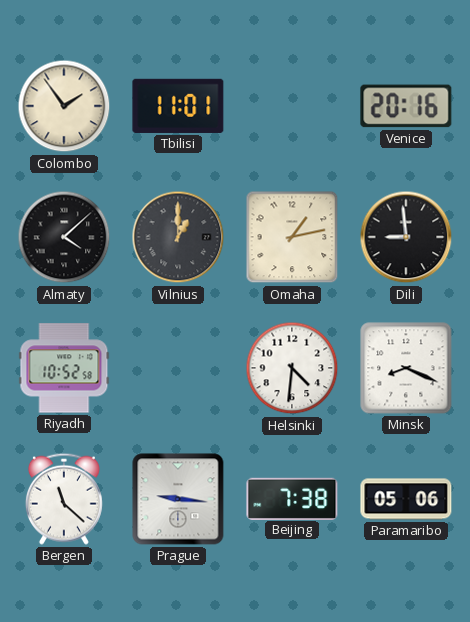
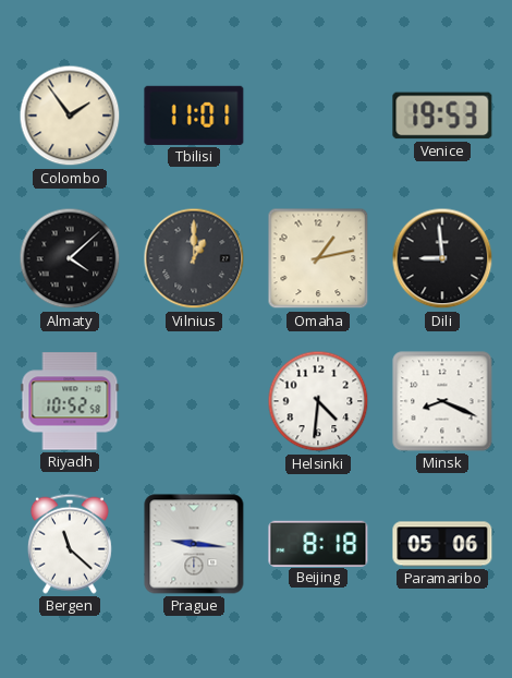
Venice: 20:16 -> 19:53 (442, 116)
Beijing: 7:38 -> 8:18 (318, 543)
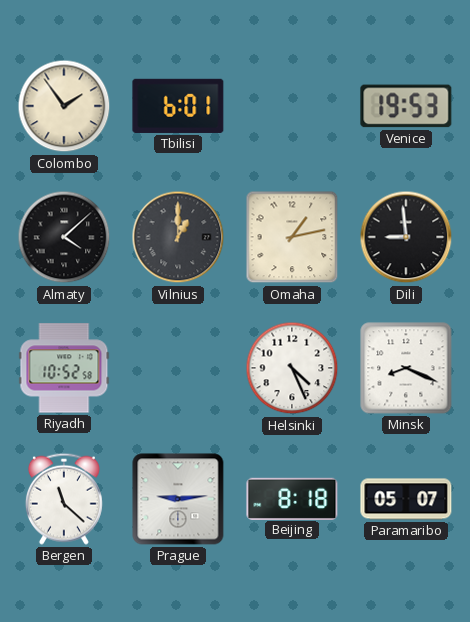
Tbilisi: 11:01 -> 6:01 (178, 106)
Helsinki: 4:31 -> 4:26 (292, 368)
Prague: 9:16 -> 9:14 (178, 499)
Paramaribo: 05:06 -> 05:07 (406, 499)
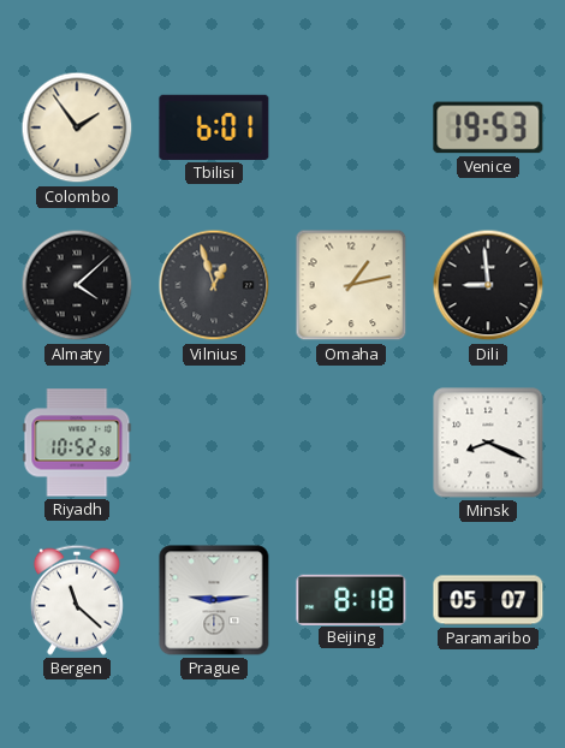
Vilnius: 1:00 -> 12:57 (214, 285)
Helsinki: 4:26 -> none (292, 368)
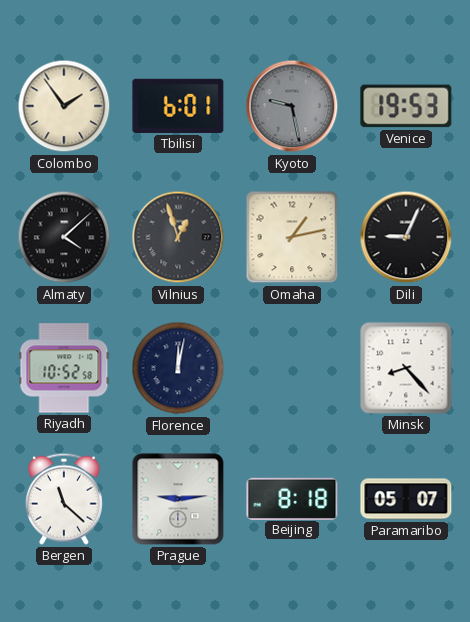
Kyoto: none -> 9:28 (292, 106)
Dili: 8:59 -> 9:04 (406, 237)
Florence: none -> 12:02 (178, 368)
Minsk: 8:19 -> 8:23 (406, 368)
